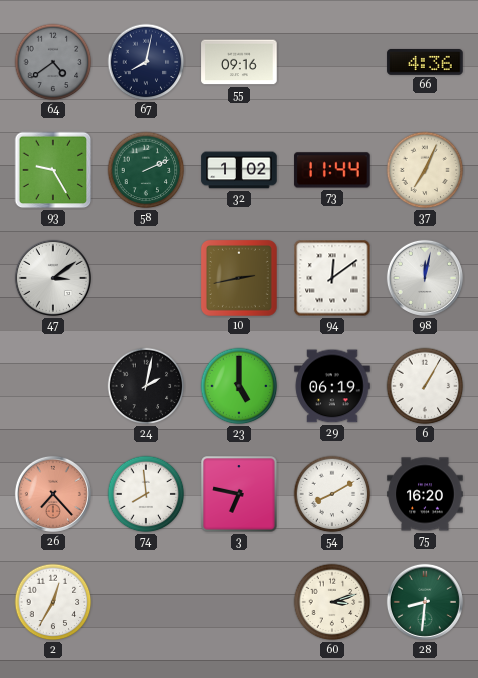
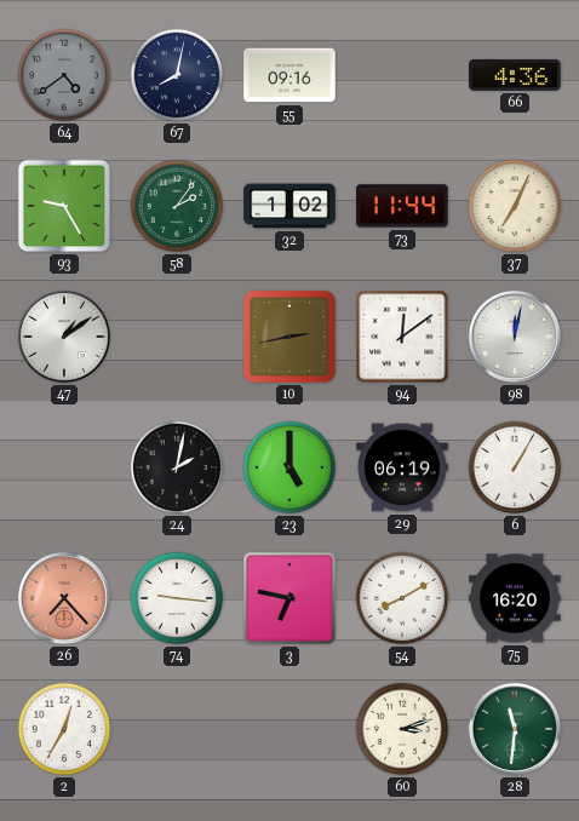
58: 2:11 -> 2:06 (177, 206)
47: 3:09 -> 1:09 (64, 337)
74: 7:59 -> 9:16 (177, 598)
28: 8:31 -> 11:31 (515, 729)
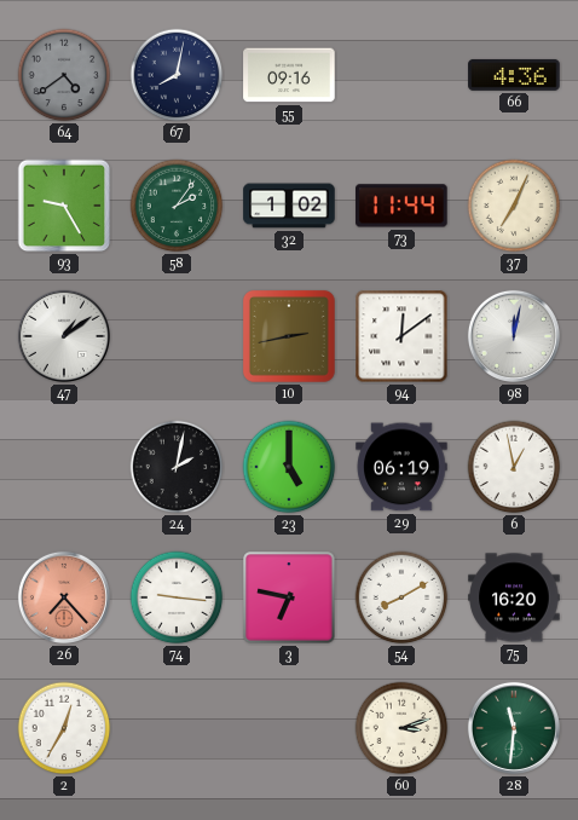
6: 1:05 -> 12:58 (514, 467)
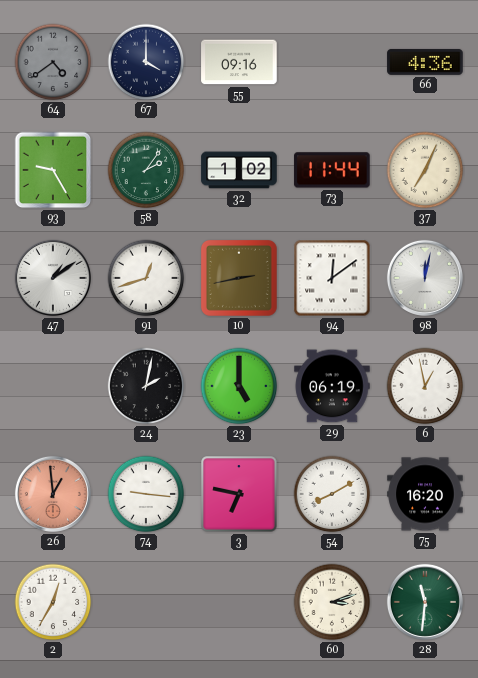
67: 8:02 -> 4:00 (146, 62)
91: none -> 12:42 (146, 278)
26: 7:23 -> 12:59 (53, 494)
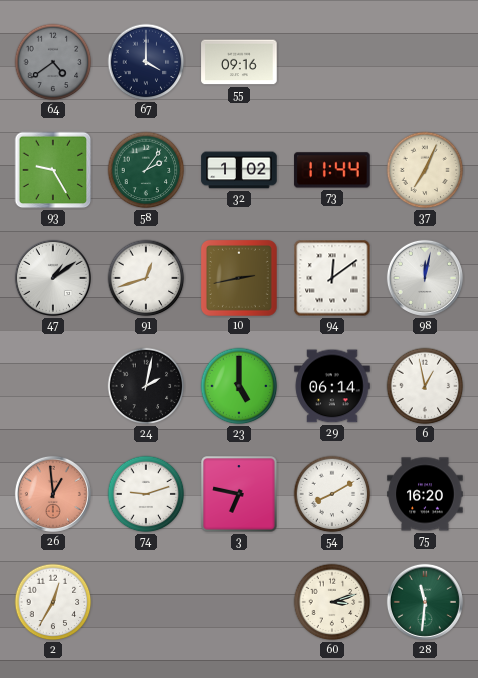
66: 4:36 -> none (425, 62)
29: 06:19 -> 06:14 (332, 386)
74: 9:16 -> 9:12 (146, 494)
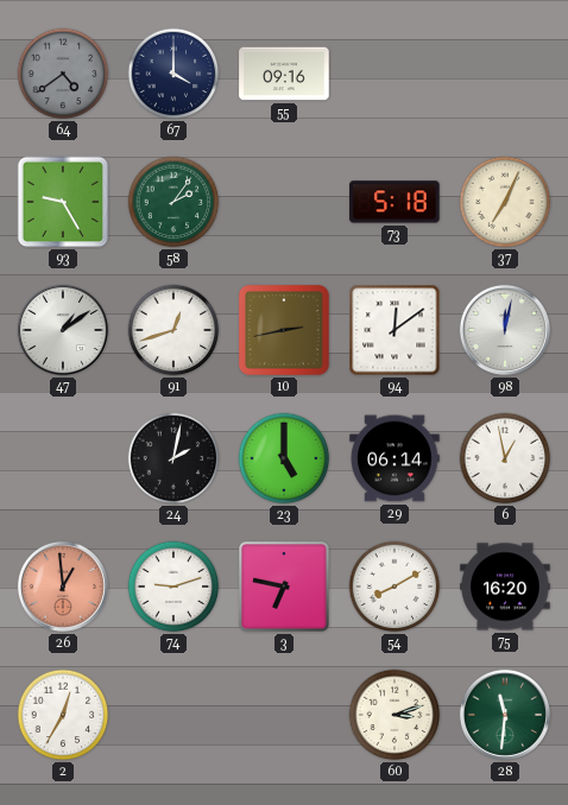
32: 1:02 -> none (239, 170)
73: 11:44 -> 5:18 (395, 202)
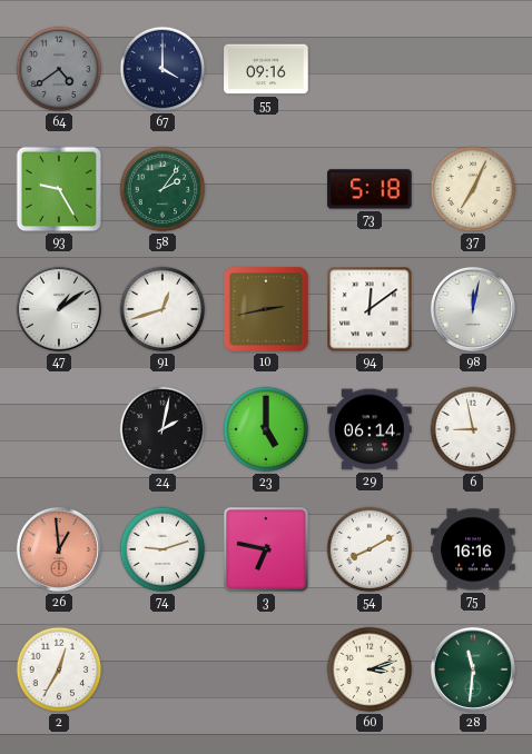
6: 12:58 -> 8:58 (473, 429)
75: 16:20 -> 16:16 (473, 549)
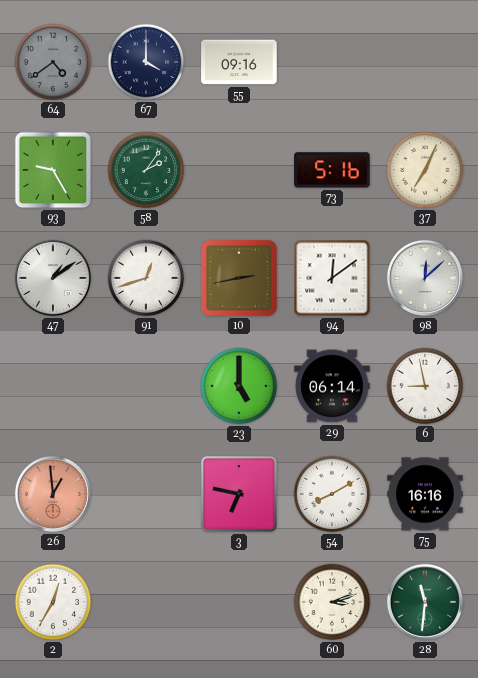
73: 5:18 -> 5:16 (332, 170)
98: 12:02 -> 12:08 (425, 278)
24: 2:02 -> none (162, 429)
74: 9:12 -> none (162, 549)
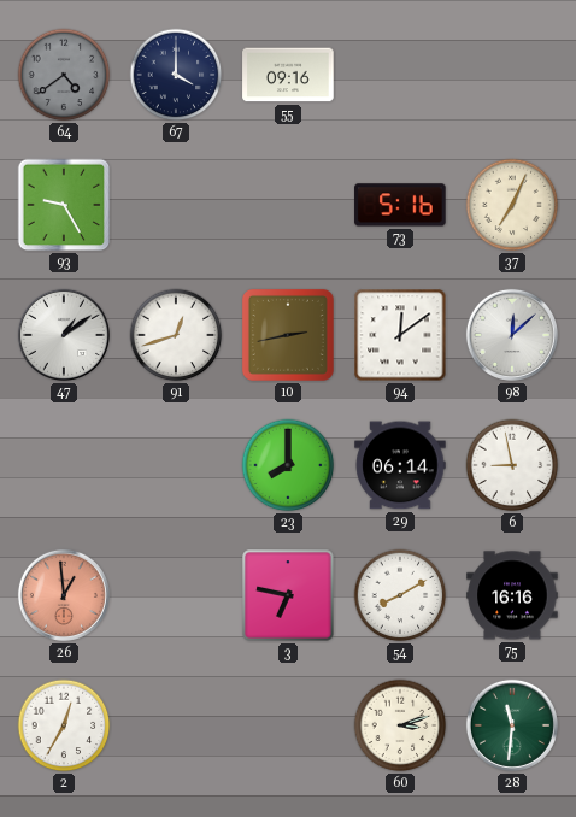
58: 2:06 -> none (146, 170)
23: 5:00 -> 8:00 (288, 465)
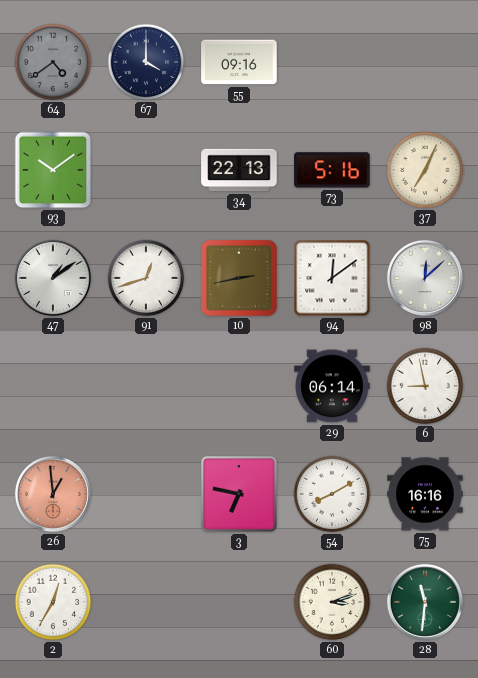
93: 9:25 -> 10:09 (53, 170)
34: none -> 22:13 (239, 170)
23: 8:00 -> none (288, 465)
